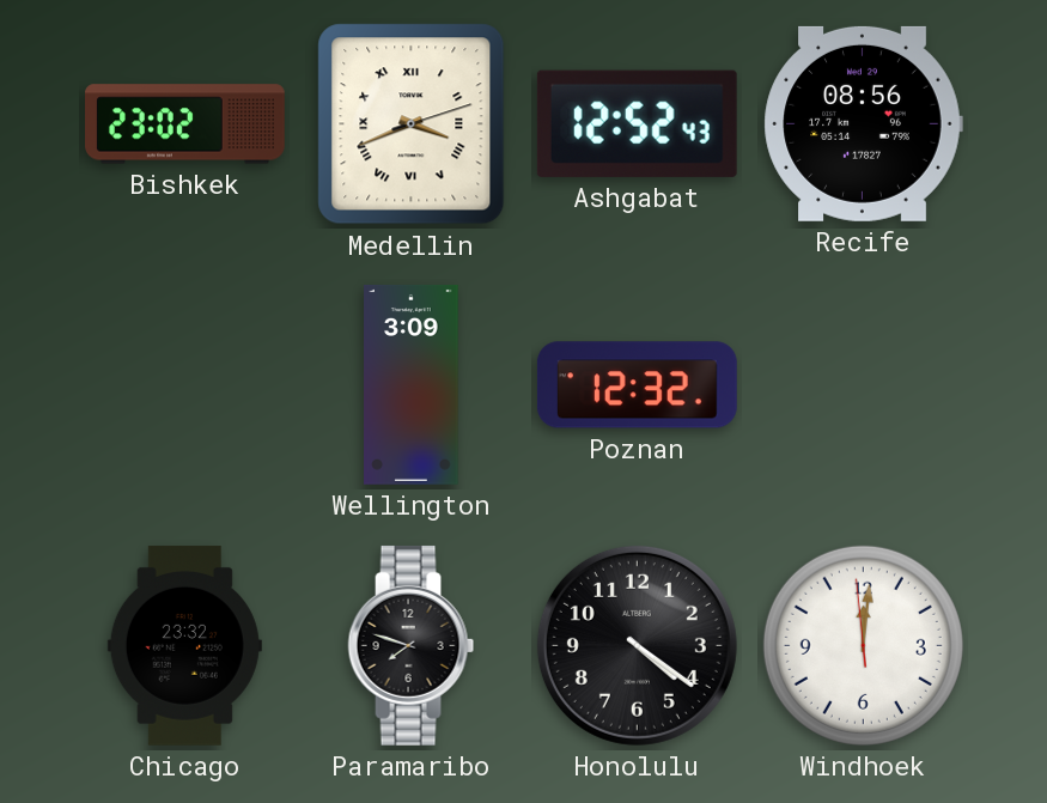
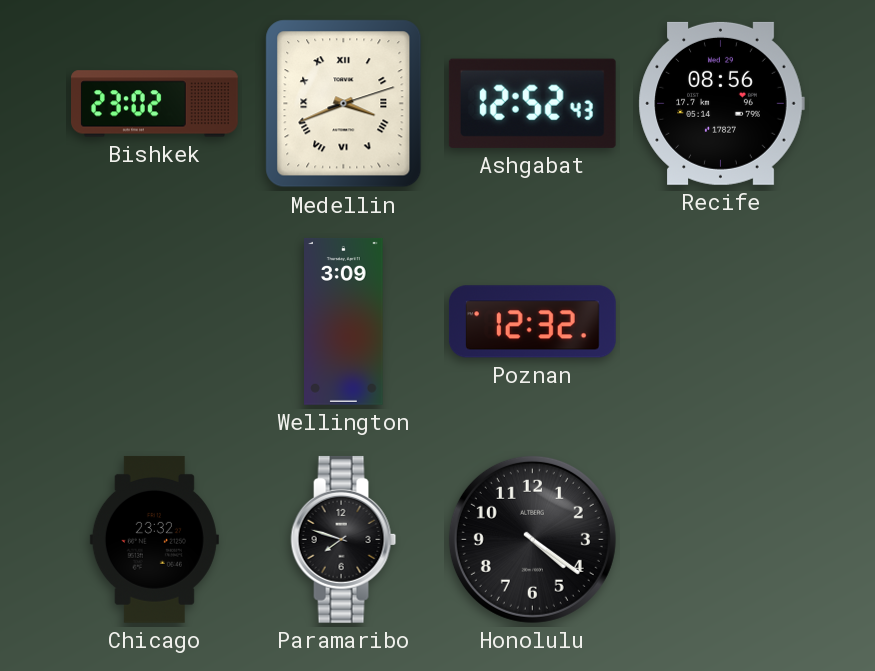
Windhoek: 12:00 -> none (863, 645)
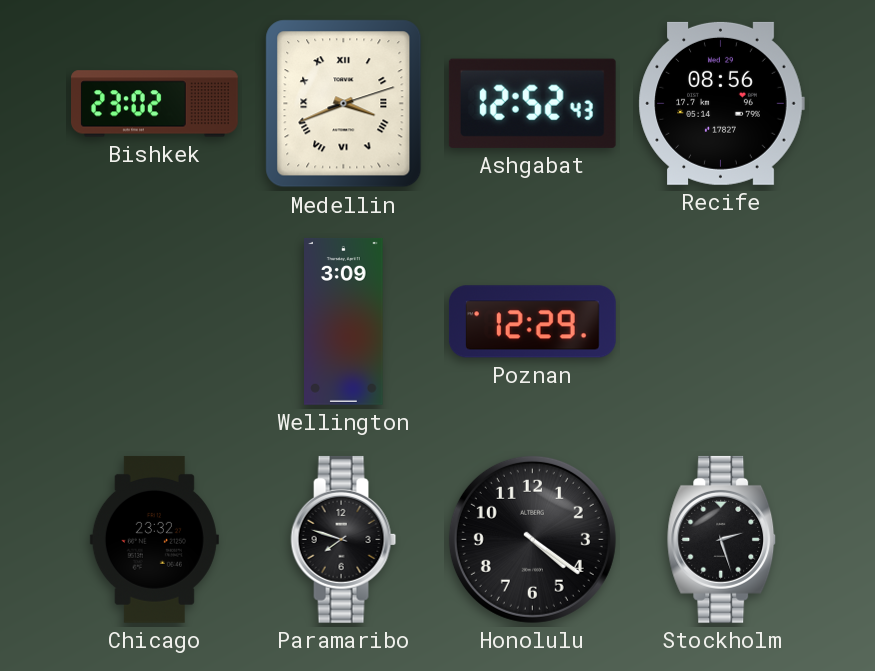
Poznan: 12:32 -> 12:29 (532, 322)
Stockholm: none -> 2:27 (722, 539)
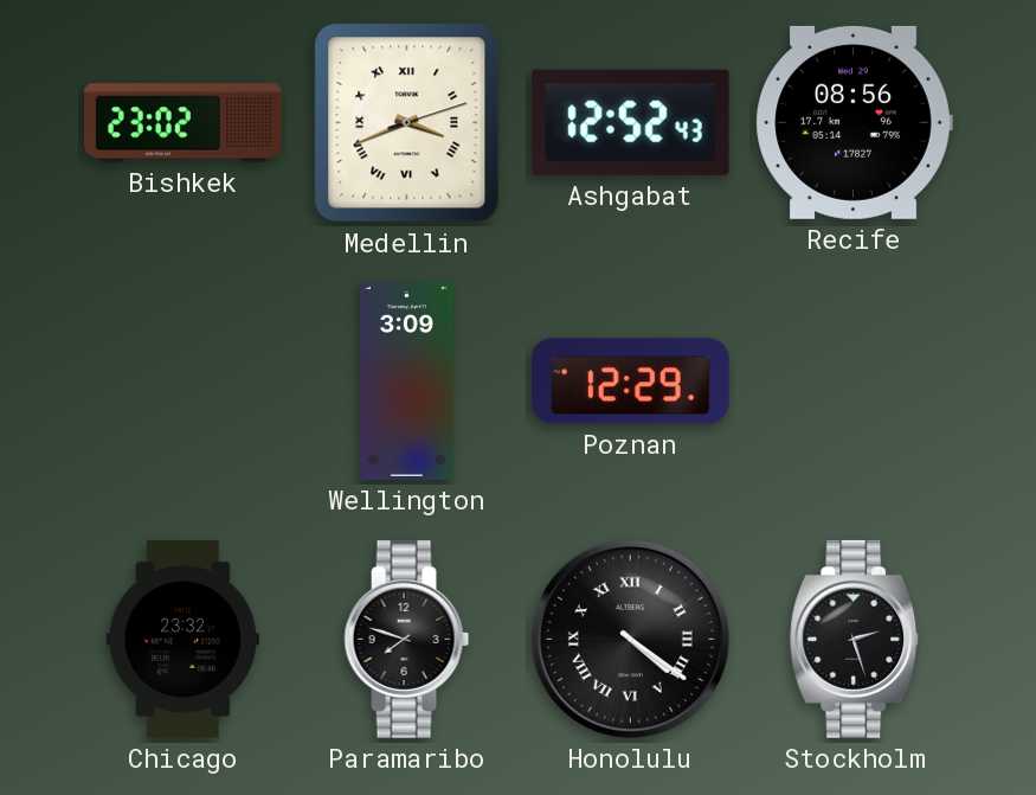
Honolulu numerals: Arabic -> Roman (630, 639)
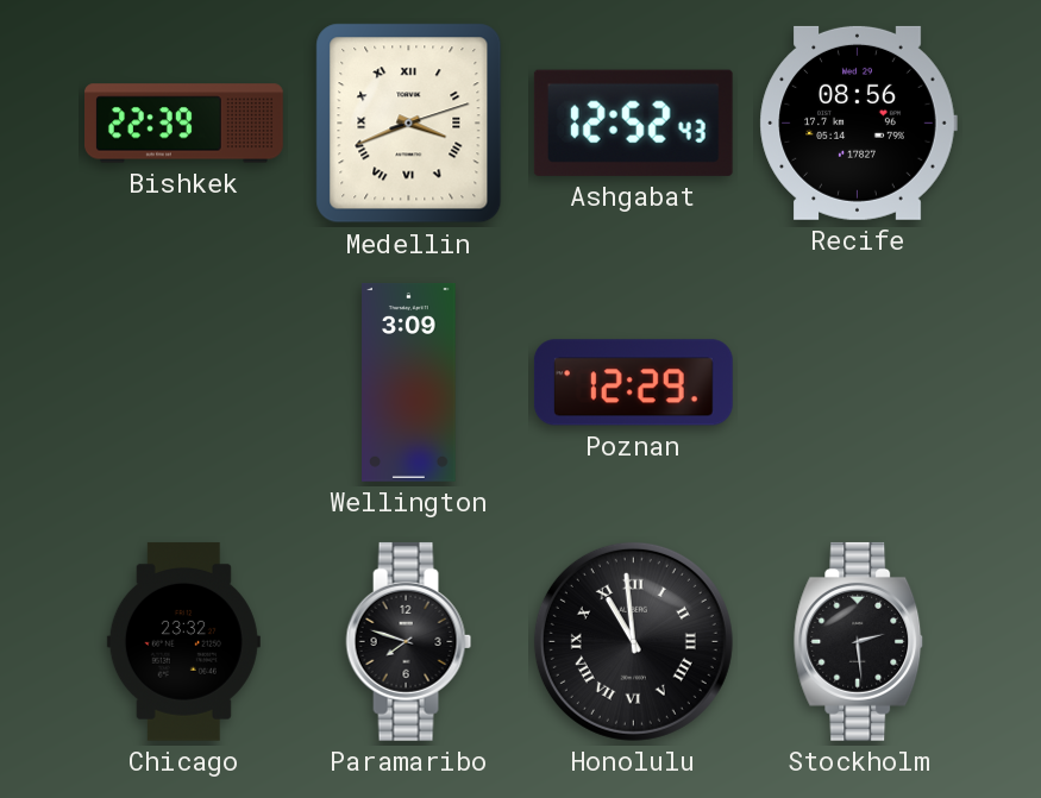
Bishkek: 23:02 -> 22:39 (184, 124)
Honolulu: 4:21 -> 10:59 (633, 641)
Stockholm: 2:27 -> 2:29 (859, 641)
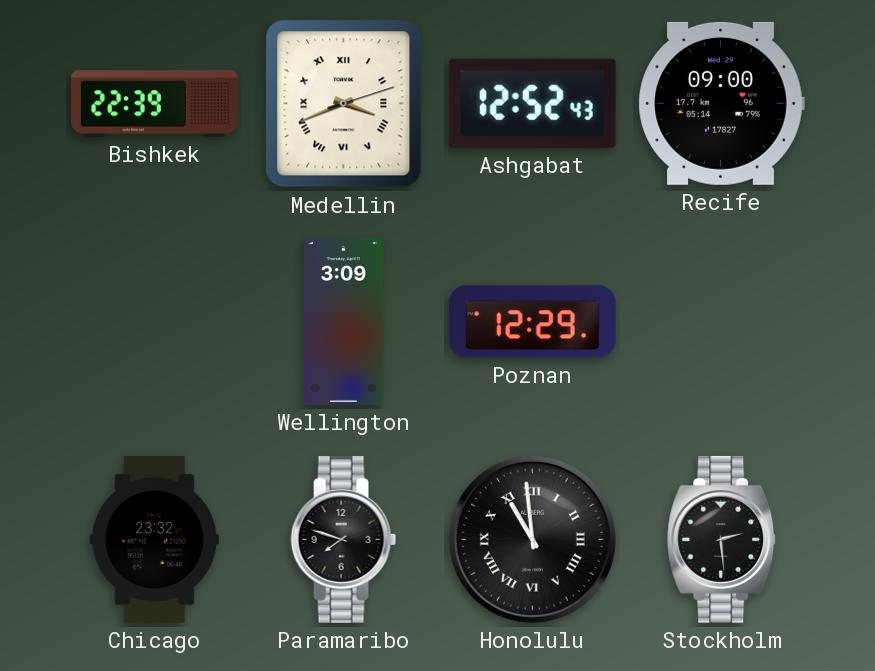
Recife: 08:56 -> 09:00 (721, 103)
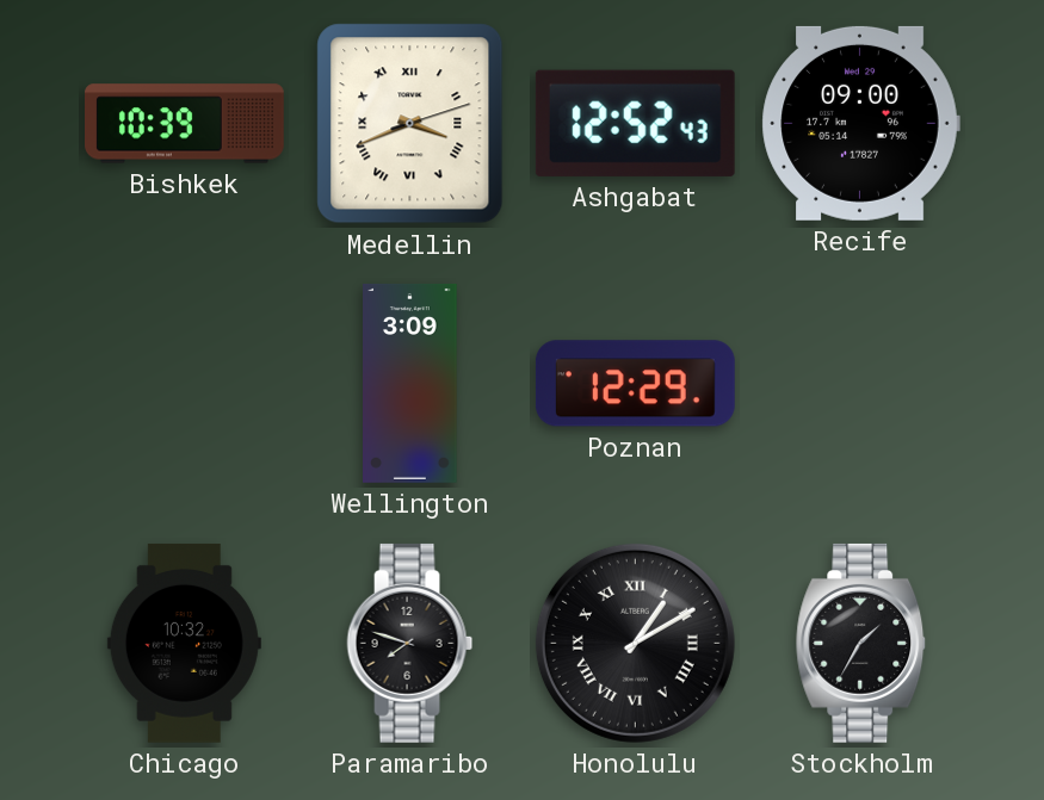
Bishkek: 22:39 -> 10:39 (185, 124)
Chicago: 23:32 -> 10:32 (184, 643)
Honolulu: 10:59 -> 1:10 (635, 643)
Stockholm: 2:29 -> 1:35 (861, 643)
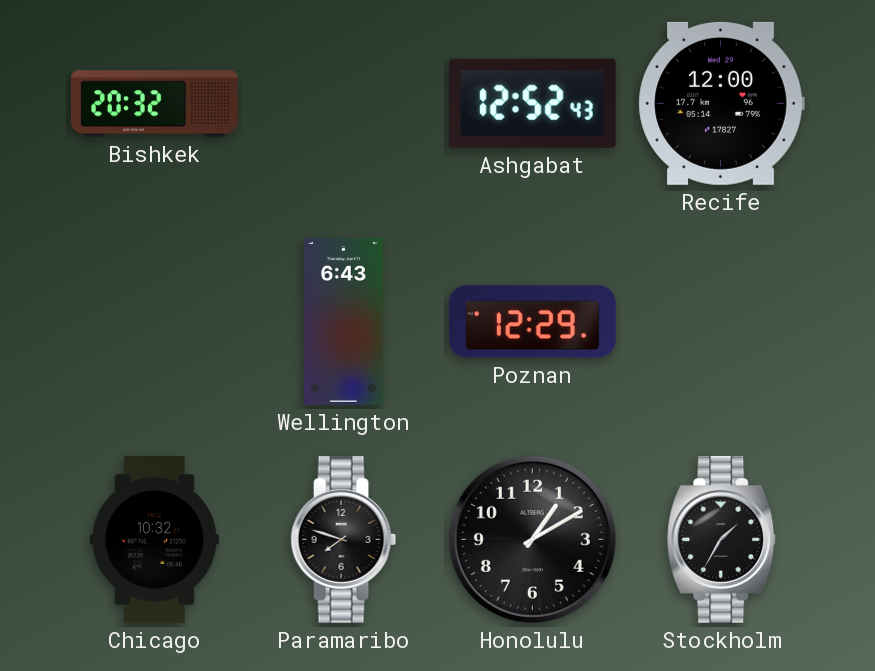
Bishkek: 10:39 -> 20:32 (155, 104)
Medellin: 3:41 -> none (410, 124)
Recife: 09:00 -> 12:00 (721, 103)
Wellington: 3:09 -> 6:43 (344, 322)
Honolulu numerals: Roman -> Arabic (532, 539)
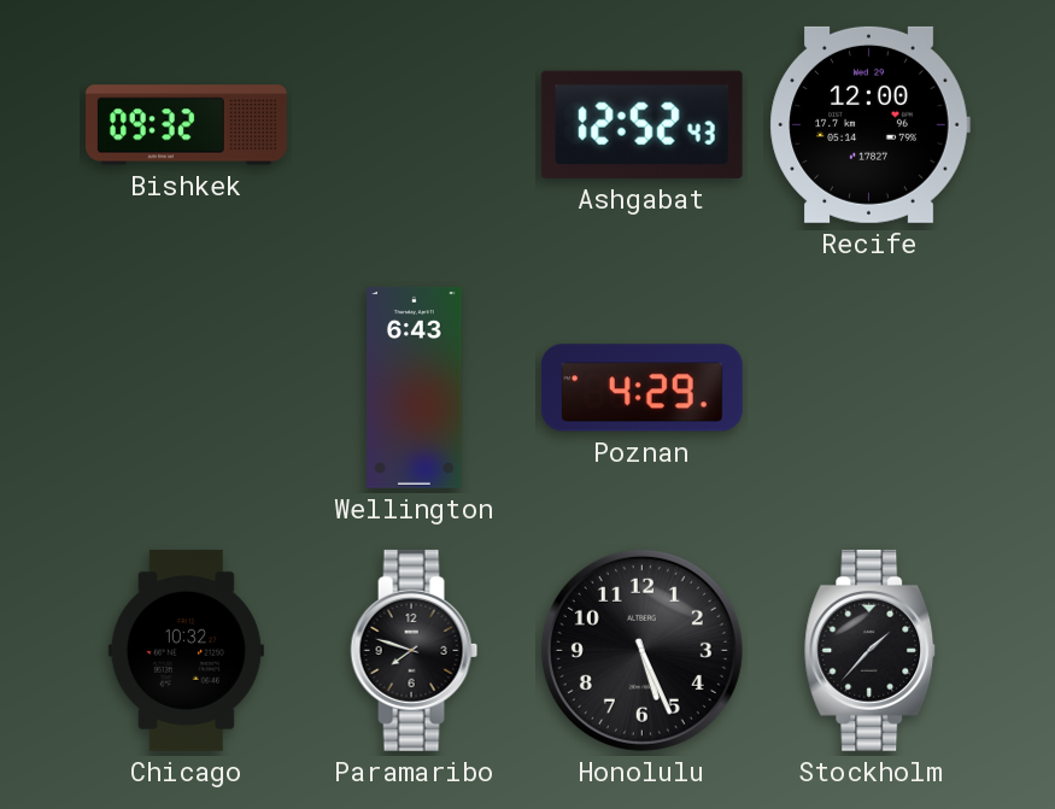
Bishkek: 20:32 -> 09:32 (187, 125)
Poznan: 12:29 -> 4:29 (641, 388)
Honolulu: 1:10 -> 5:26 (641, 650)
Stockholm: 1:35 -> 1:37 (871, 650)
